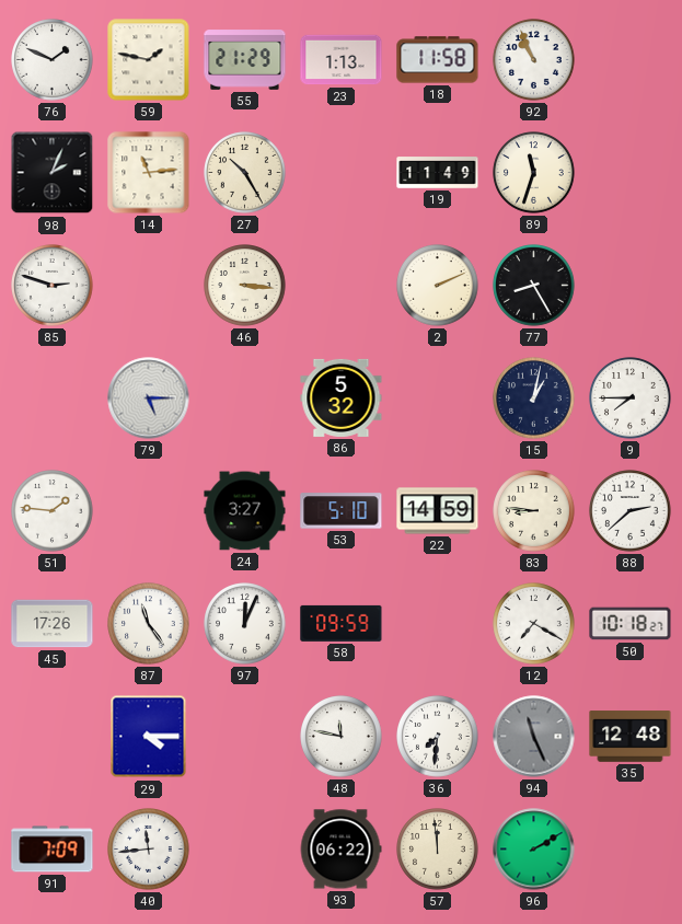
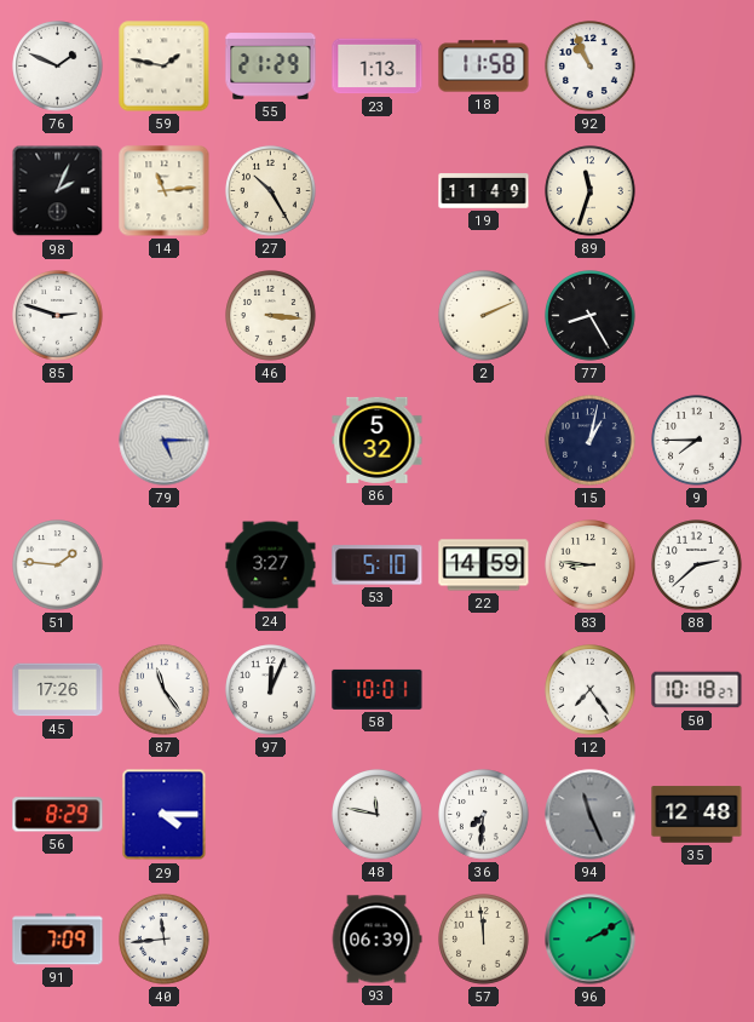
58: 09:59 -> 10:01 (378, 689)
12: 7:20 -> 7:24 (591, 690)
56: none -> 8:29 (58, 815)
93: 06:22 -> 06:39 (376, 940)
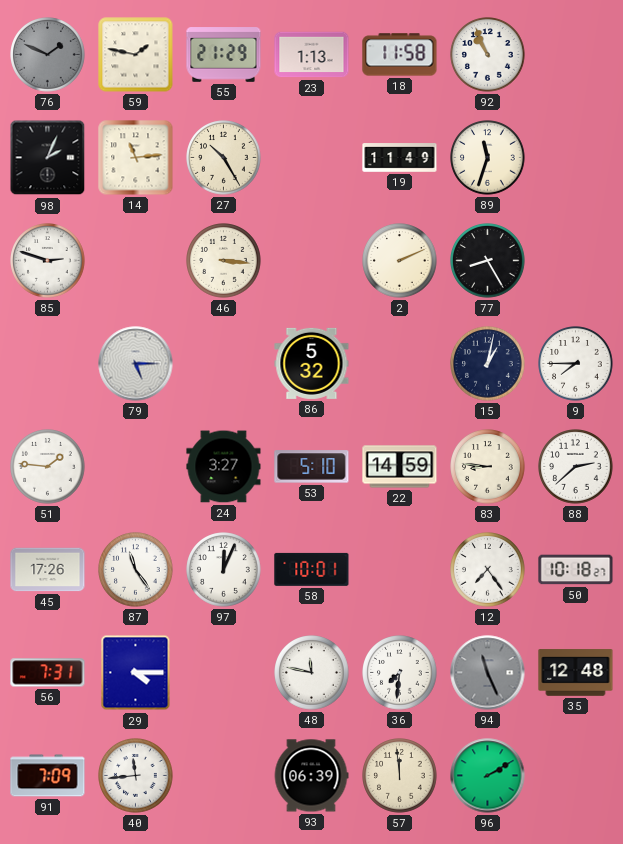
76 dial: white -> grey (48, 55)
56: 8:29 -> 7:31 (48, 673)
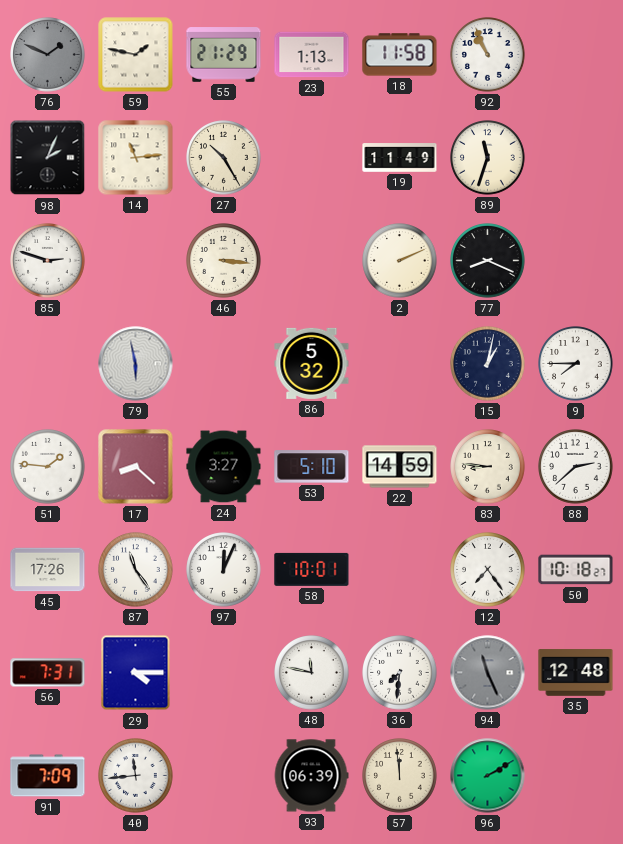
77: 8:25 -> 8:19 (488, 261)
79: 5:15 -> 5:58 (136, 364)
17: none -> 8:22 (136, 467)
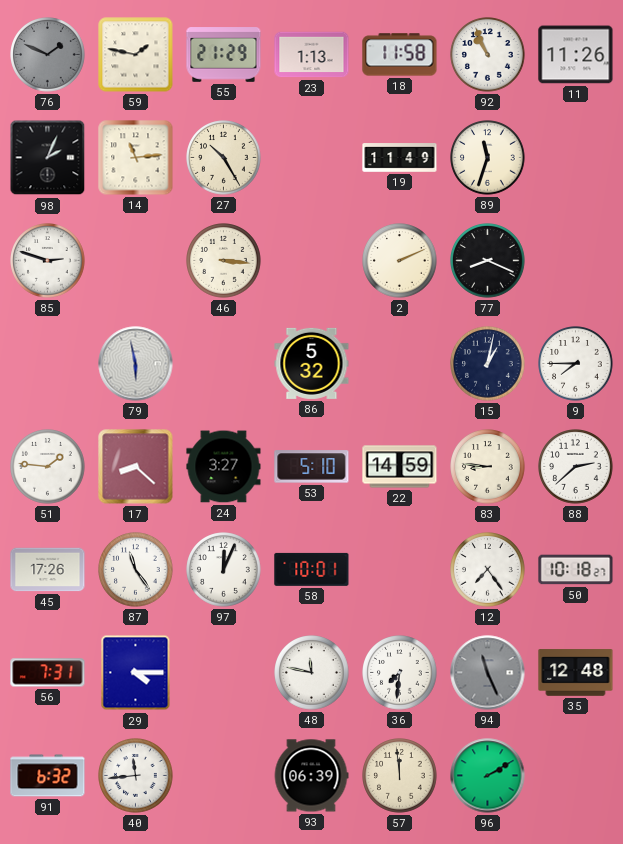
11: none -> 11:26 (576, 55)
91: 7:09 -> 6:32 (48, 776)
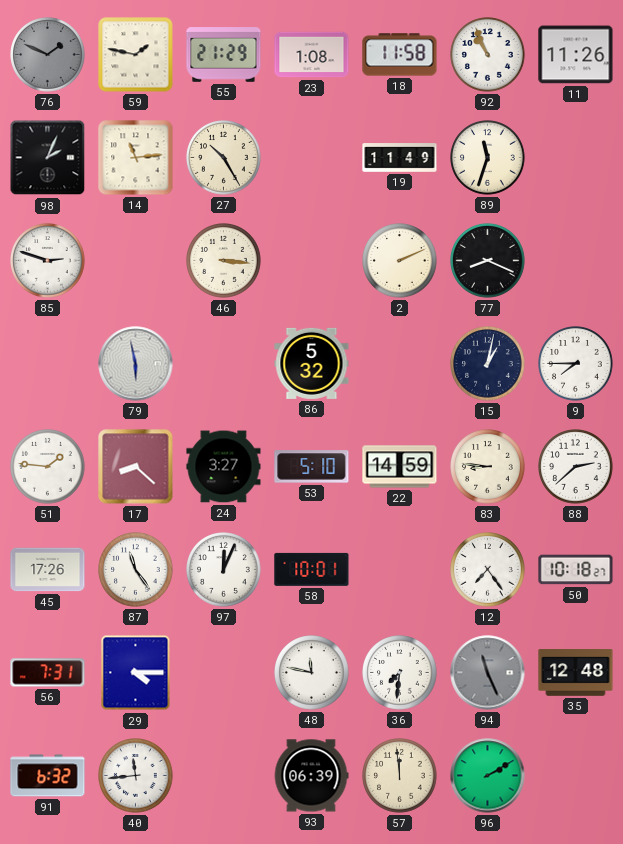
23: 1:13 -> 1:08 (312, 55)
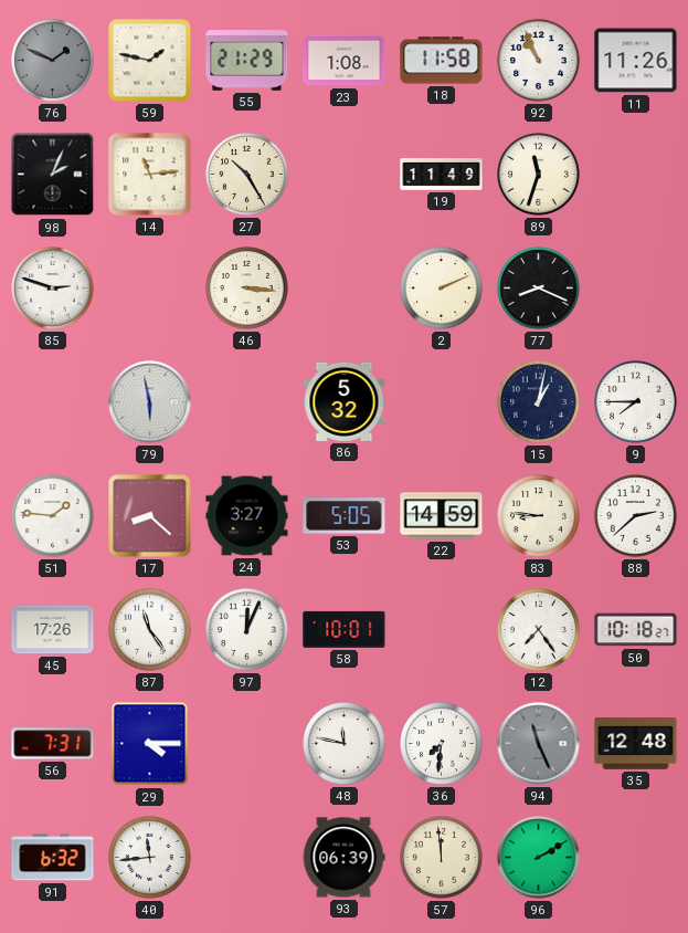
53: 5:10 -> 5:05 (345, 516)
